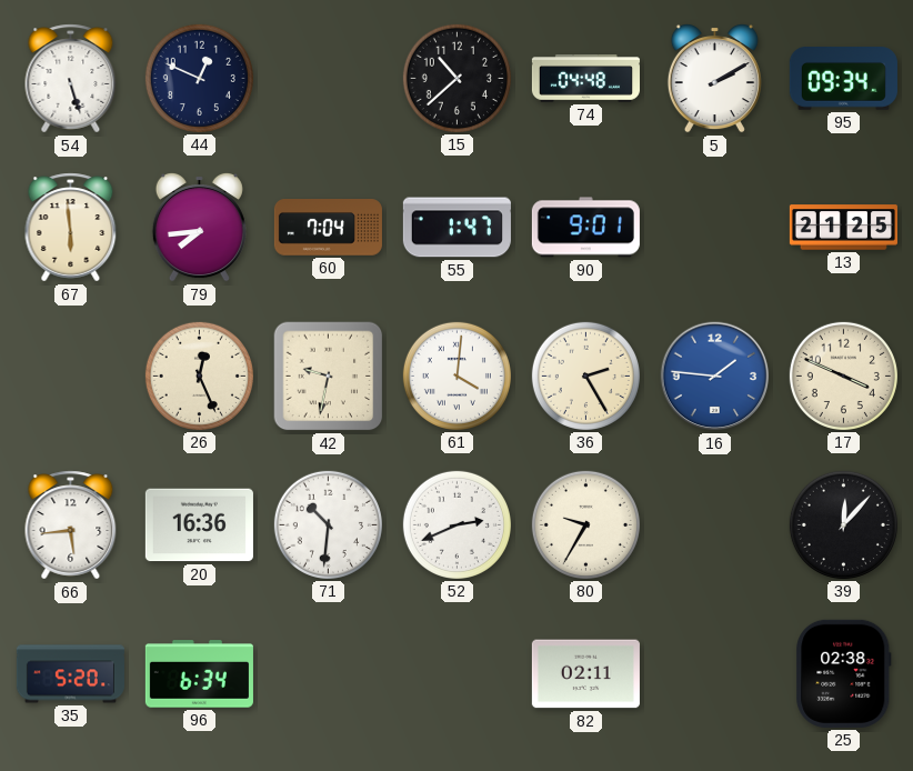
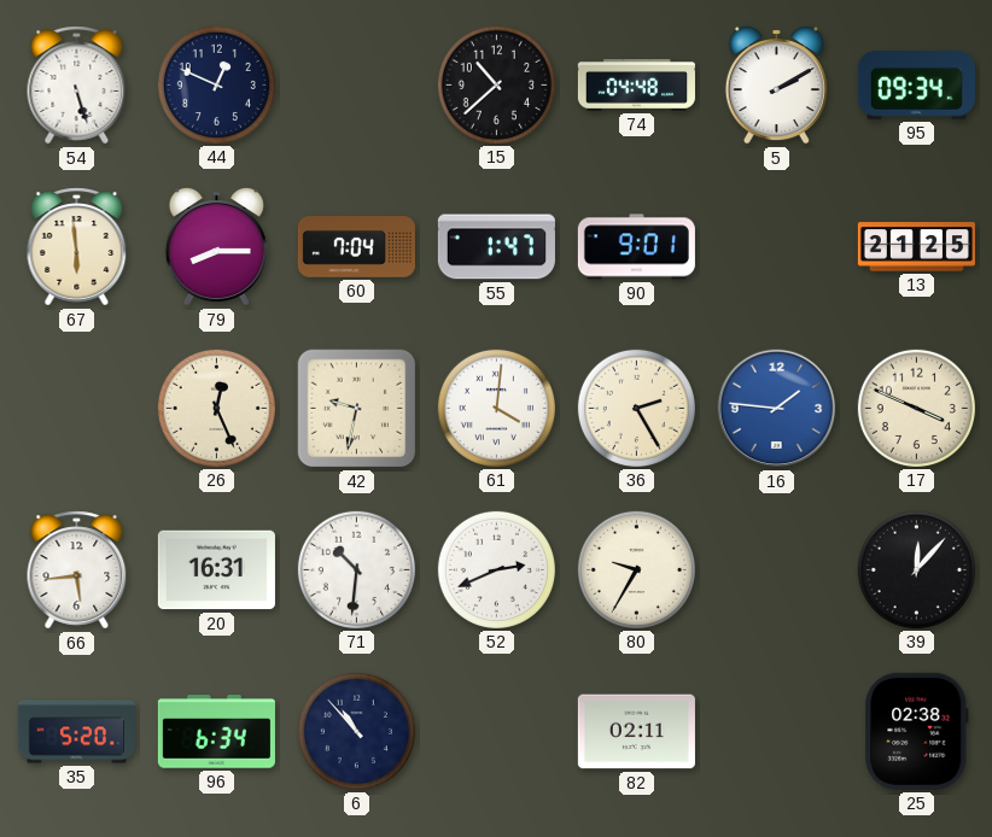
79: 7:44 -> 8:15 (216, 246)
20: 16:36 -> 16:31 (216, 570)
6: none -> 10:53 (356, 731)
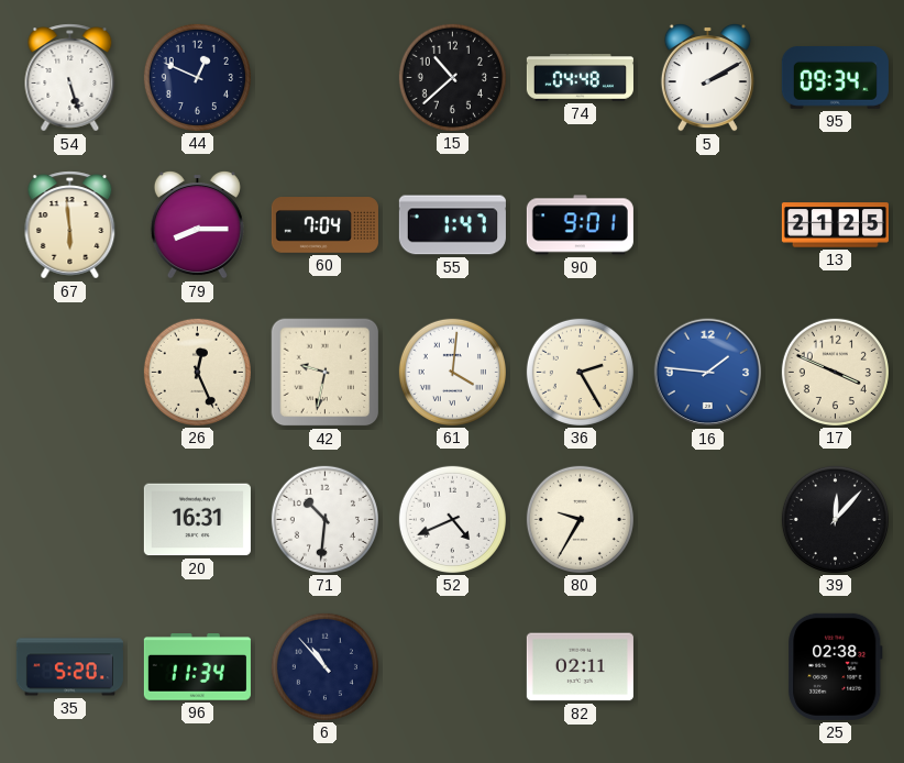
66: 5:44 -> none (77, 570)
52: 2:41 -> 4:41 (452, 519)
96: 6:34 -> 11:34 (197, 667)
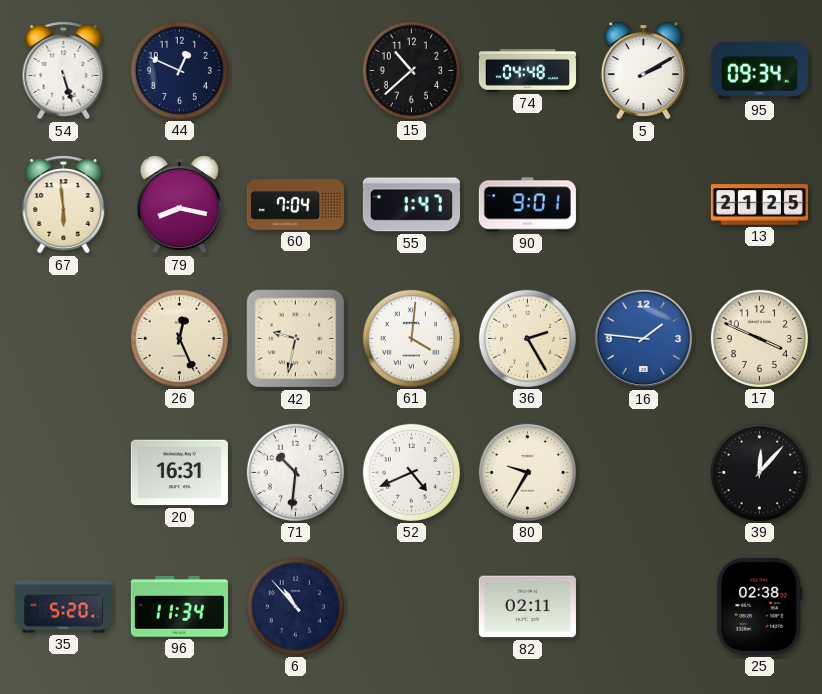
79: 8:15 -> 8:17 (179, 204)
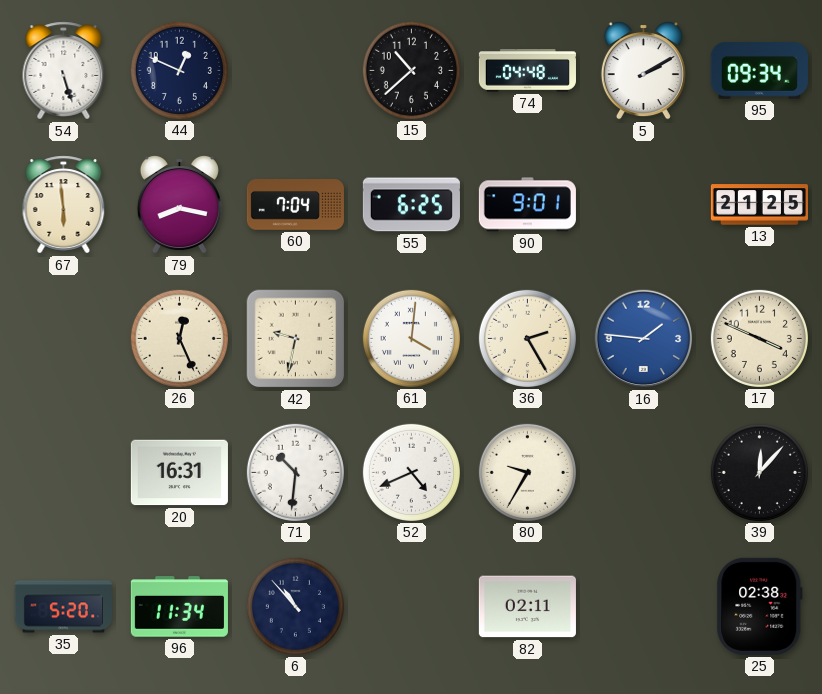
55: 1:47 -> 6:25 (411, 205)
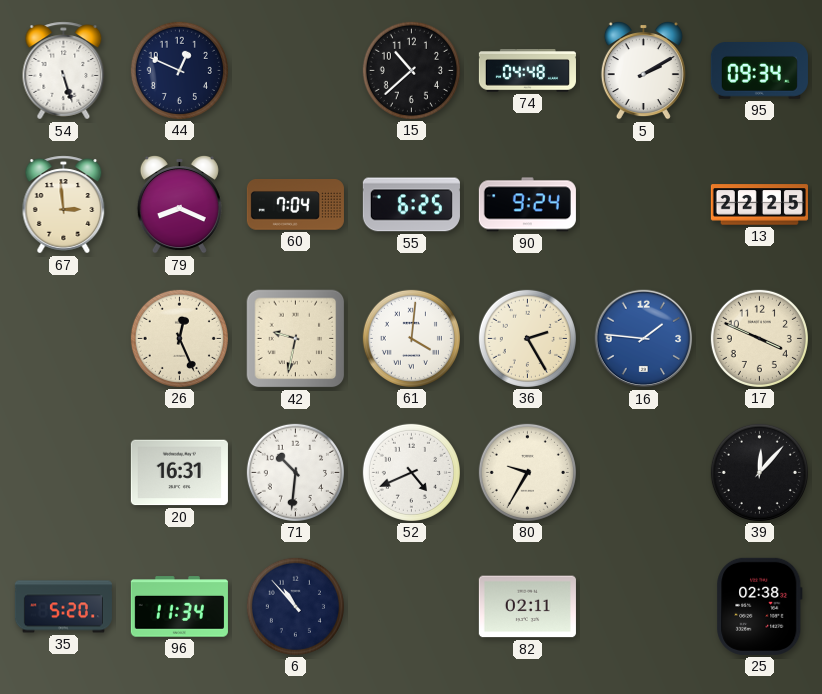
67: 5:59 -> 2:59 (64, 205)
79: 8:17 -> 8:19 (179, 204)
90: 9:01 -> 9:24 (527, 205)
13: 21:25 -> 22:25 (759, 205)
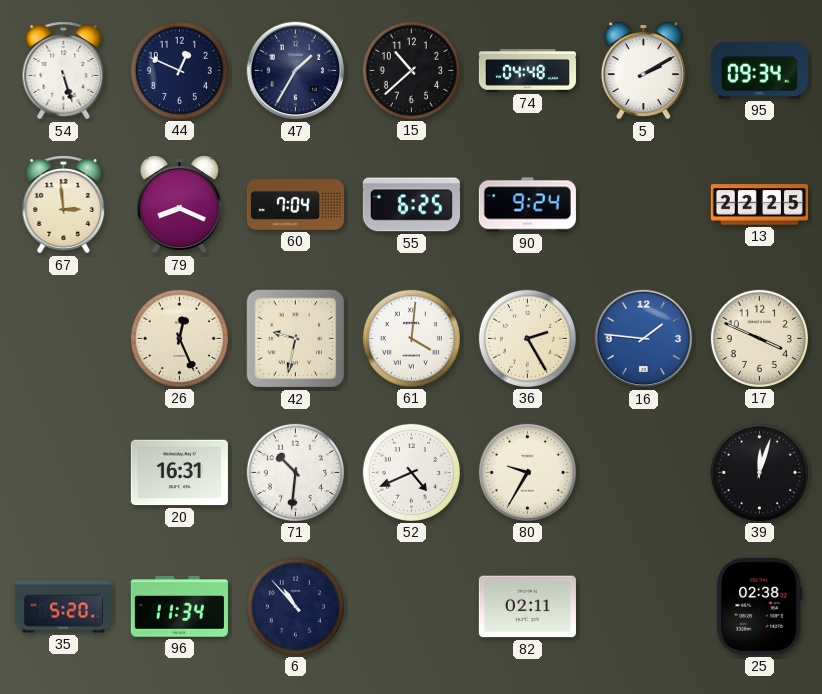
47: none -> 1:35 (296, 71)
39: 12:07 -> 12:03 (759, 472)
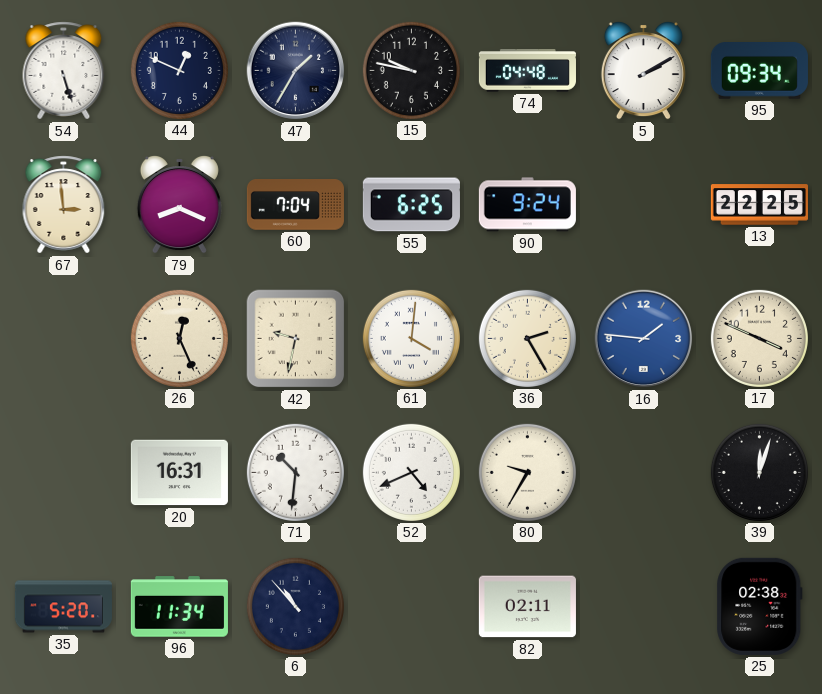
15: 10:38 -> 9:47 (411, 70)
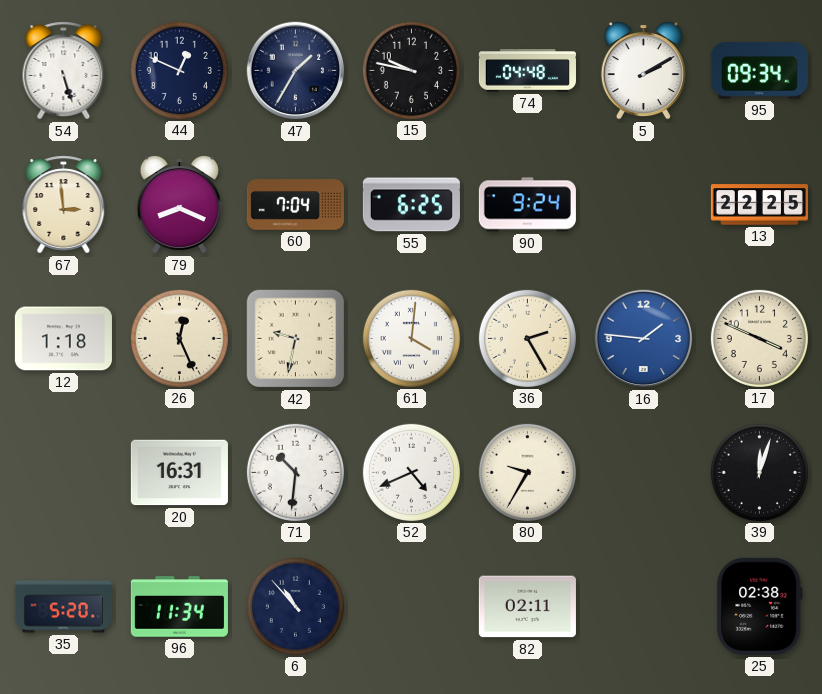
12: none -> 1:18 (63, 339)
